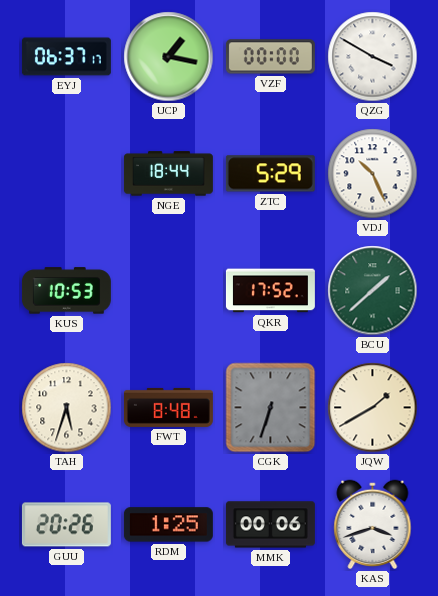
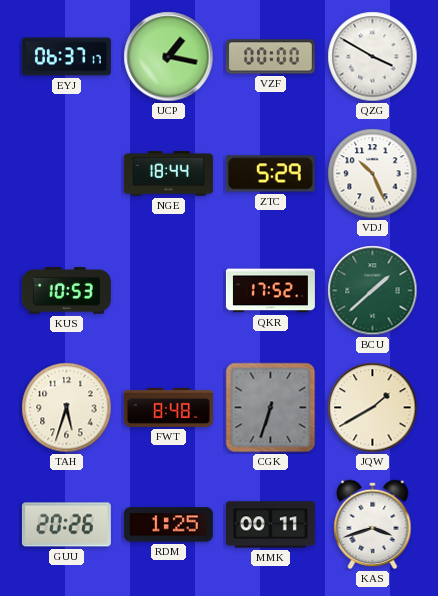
MMK: 00:06 -> 00:11 (270, 525)
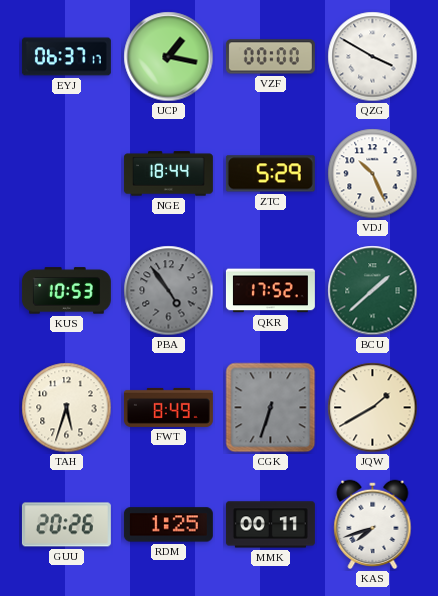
PBA: none -> 4:54 (169, 291)
FWT: 8:48 -> 8:49 (168, 407)
KAS: 3:42 -> 7:42 (373, 525)
